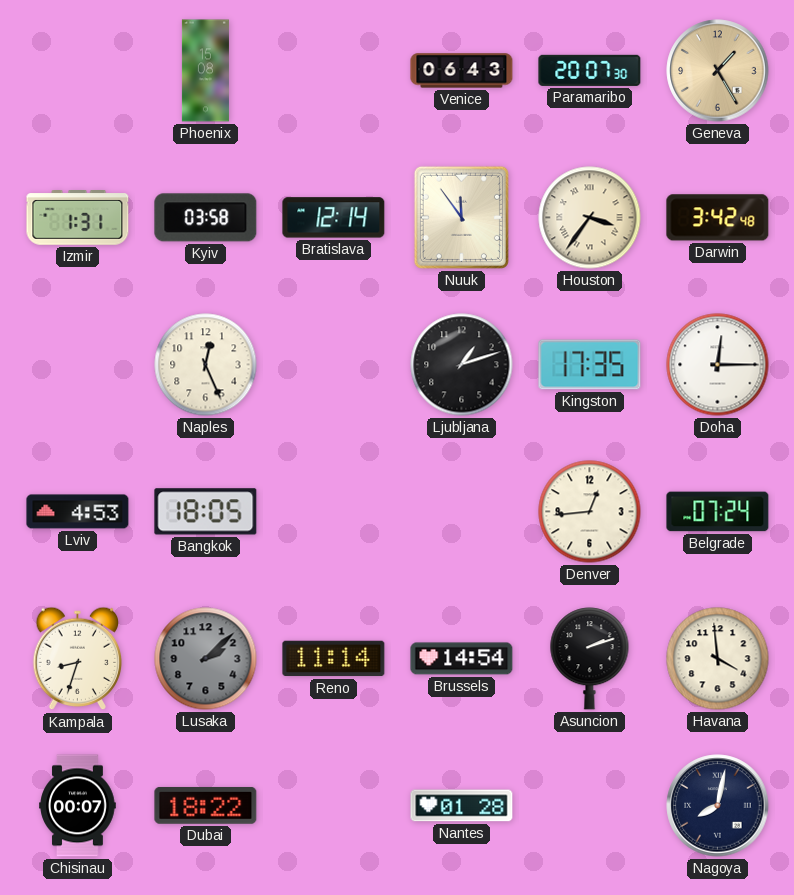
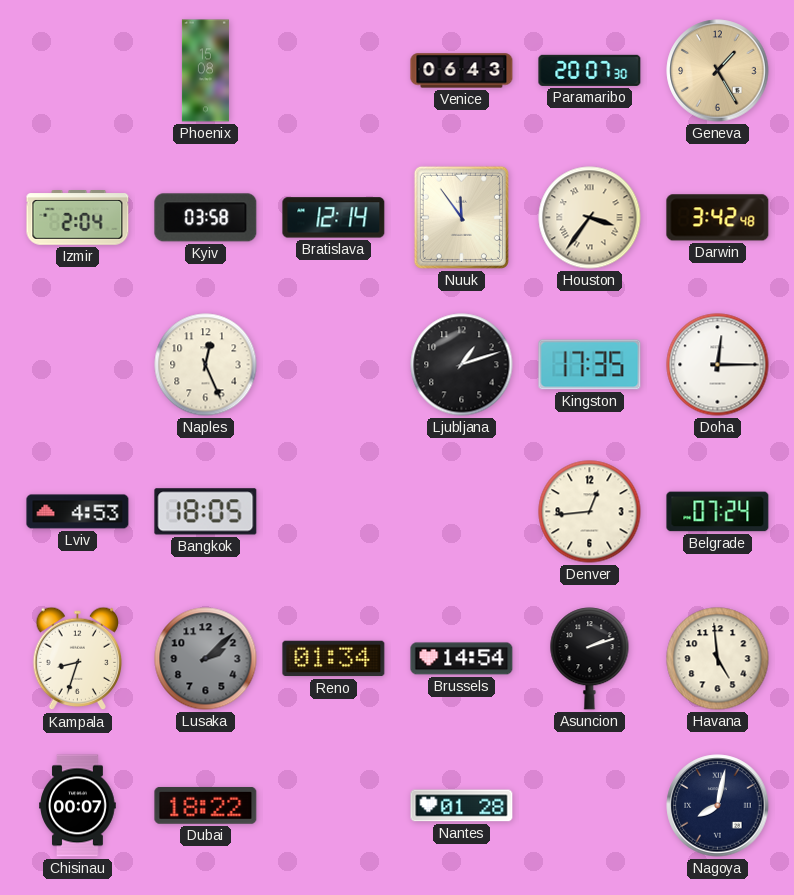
Izmir: 1:31 -> 2:04 (78, 218)
Reno: 11:14 -> 01:34 (334, 659)
Havana: 3:59 -> 4:59 (718, 659)
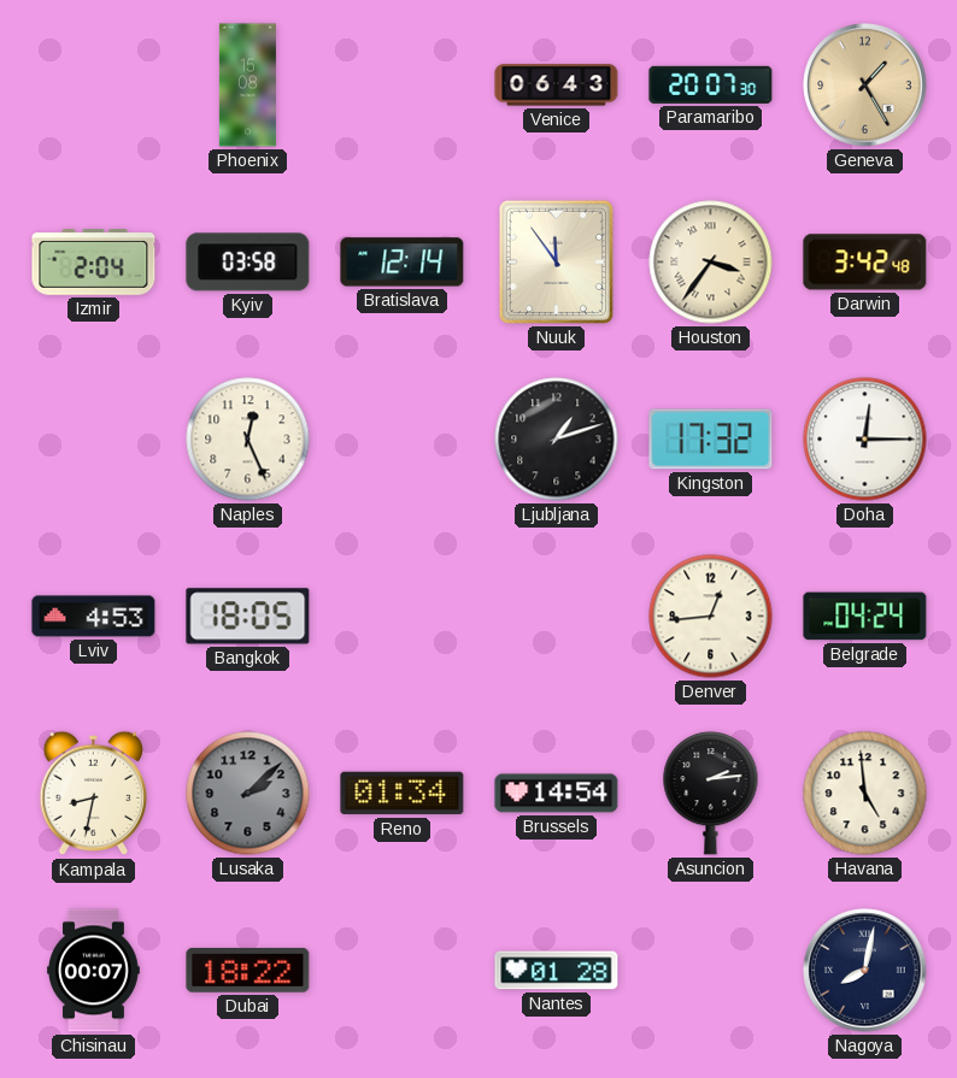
Kingston: 17:35 -> 17:32 (711, 440)
Belgrade: 07:24 -> 04:24 (865, 617)
Kampala: 8:33 -> 8:32 (94, 794)
Asuncion: 2:12 -> 2:14 (711, 794)
